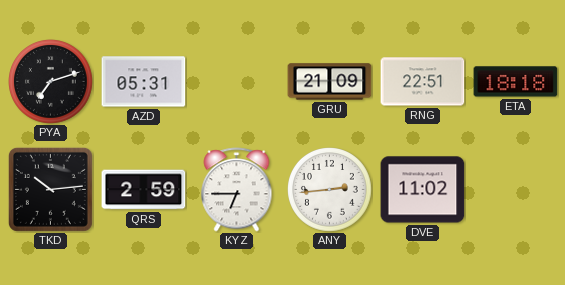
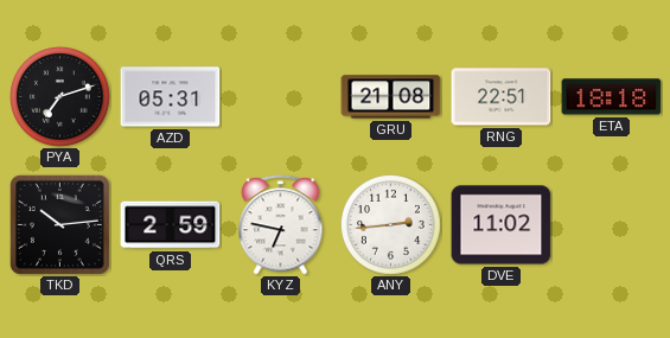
GRU: 21:09 -> 21:08 (391, 97)
KYZ: 6:45 -> 6:47 (281, 225)
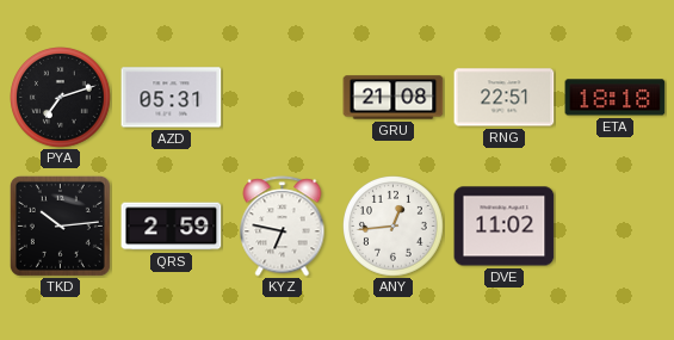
ANY: 2:44 -> 12:44 (394, 227)
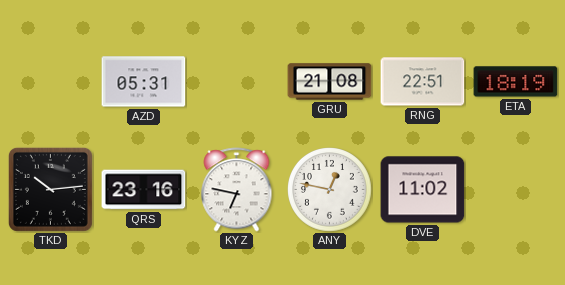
PYA: 7:12 -> none (61, 98)
ETA: 18:18 -> 18:19 (516, 82)
QRS: 2:59 -> 23:16 (144, 190)
ANY: 12:44 -> 12:47 (330, 190)
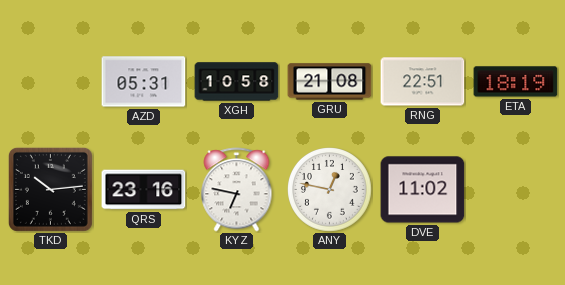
XGH: none -> 10:58 (237, 82)
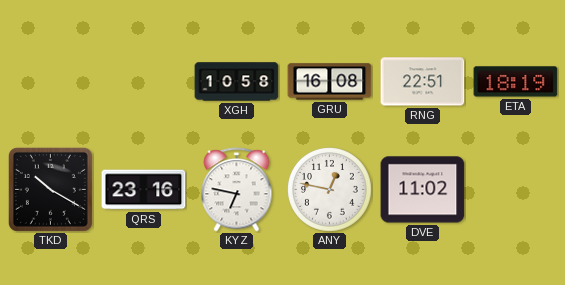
AZD: 05:31 -> none (144, 82)
GRU: 21:08 -> 16:08 (330, 82)
TKD: 10:14 -> 10:20 (50, 189)
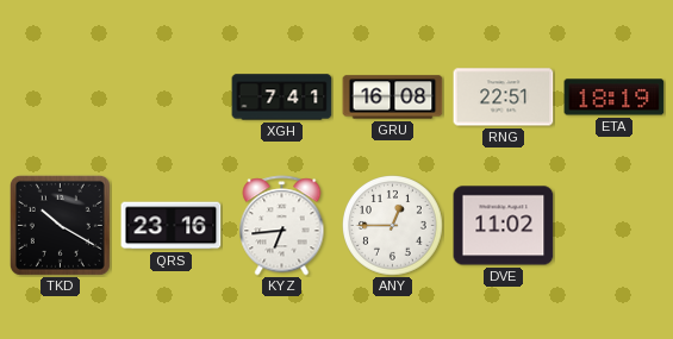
XGH: 10:58 -> 7:41 (282, 98)
KYZ: 6:47 -> 6:44 (282, 226)
ANY: 12:47 -> 12:45 (393, 226)
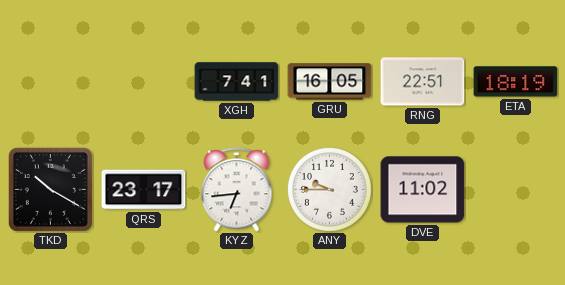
GRU: 16:08 -> 16:05 (330, 82)
QRS: 23:16 -> 23:17 (144, 190)
ANY: 12:45 -> 9:45 (330, 190)
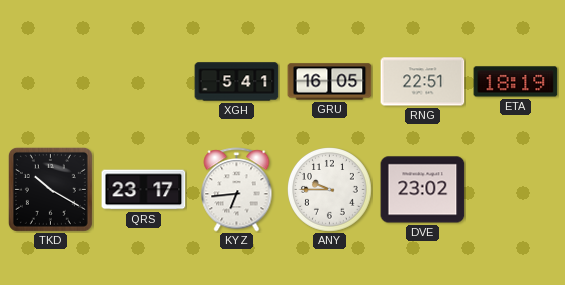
XGH: 7:41 -> 5:41 (237, 82)
DVE: 11:02 -> 23:02 (423, 190)
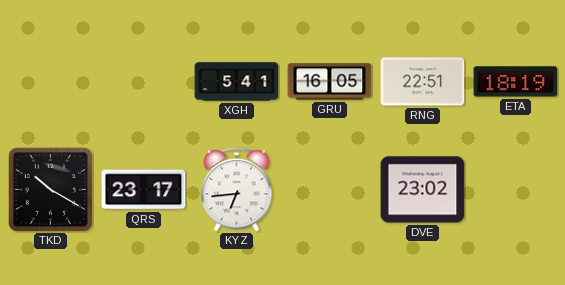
ANY: 9:45 -> none (330, 190)
